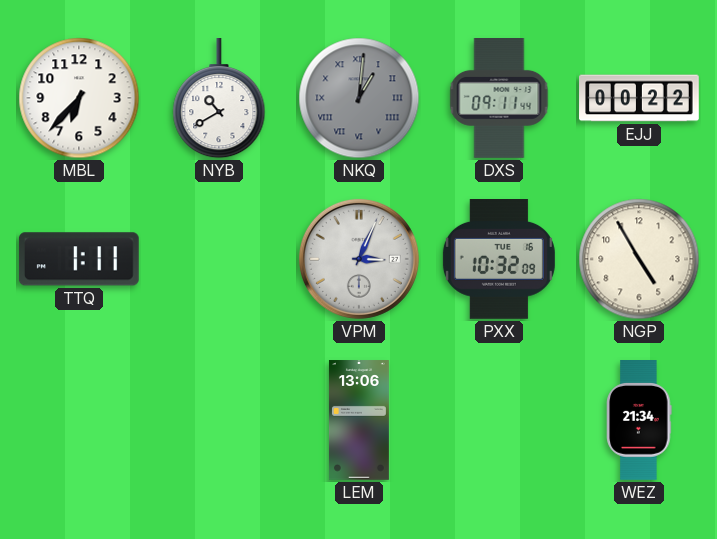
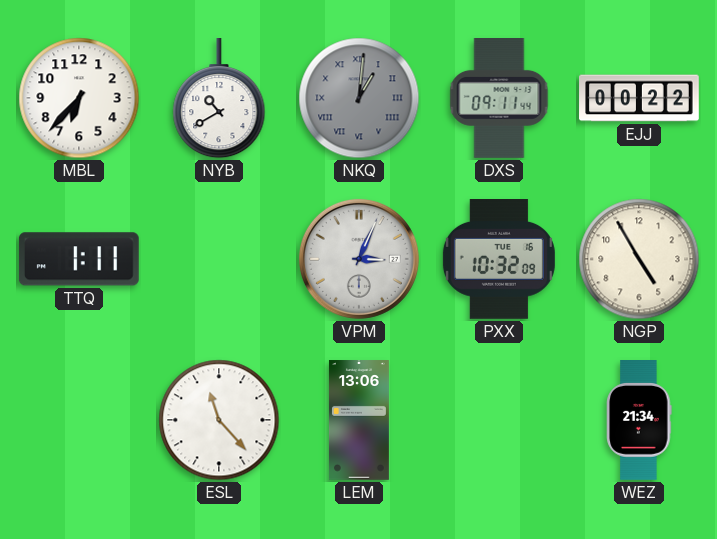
ESL: none -> 11:23 (219, 420)
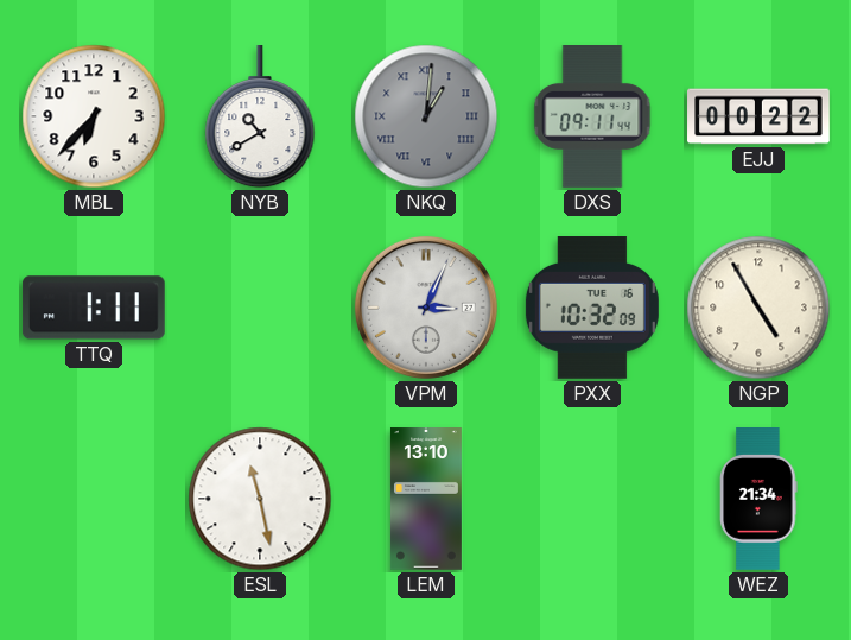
ESL: 11:23 -> 11:28 (260, 499)
LEM: 13:06 -> 13:10 (426, 499)
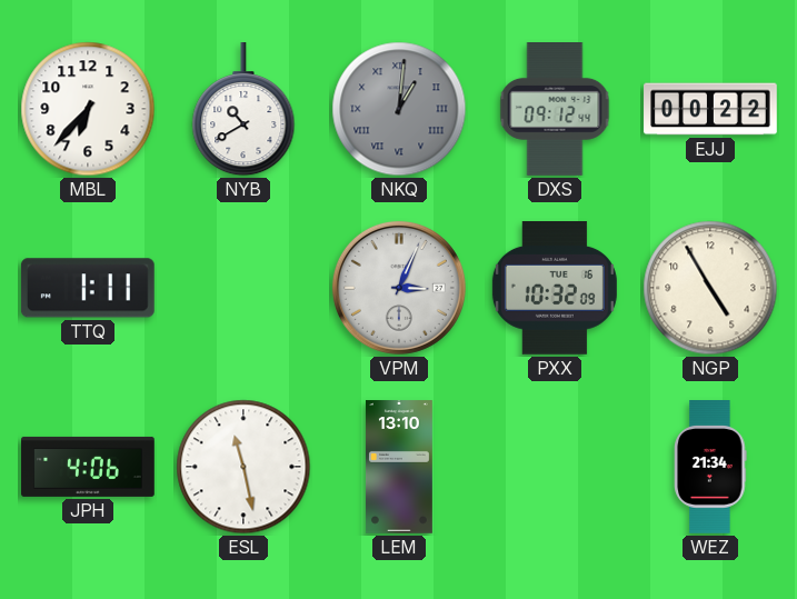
DXS: 09:11 -> 09:12 (555, 110)
JPH: none -> 4:06 (88, 467)
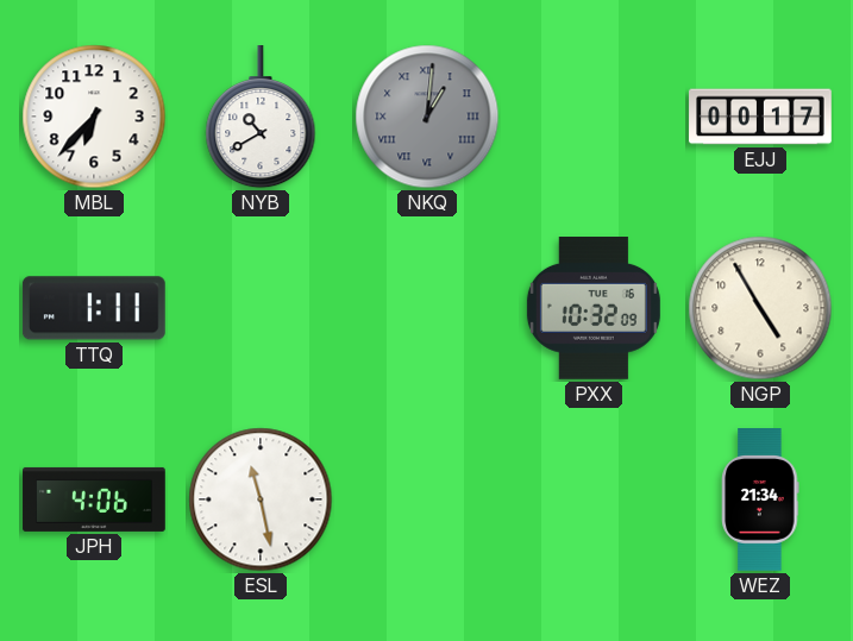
DXS: 09:12 -> none (555, 110)
EJJ: 00:22 -> 00:17 (760, 117)
VPM: 3:04 -> none (399, 288)
LEM: 13:10 -> none (399, 467)
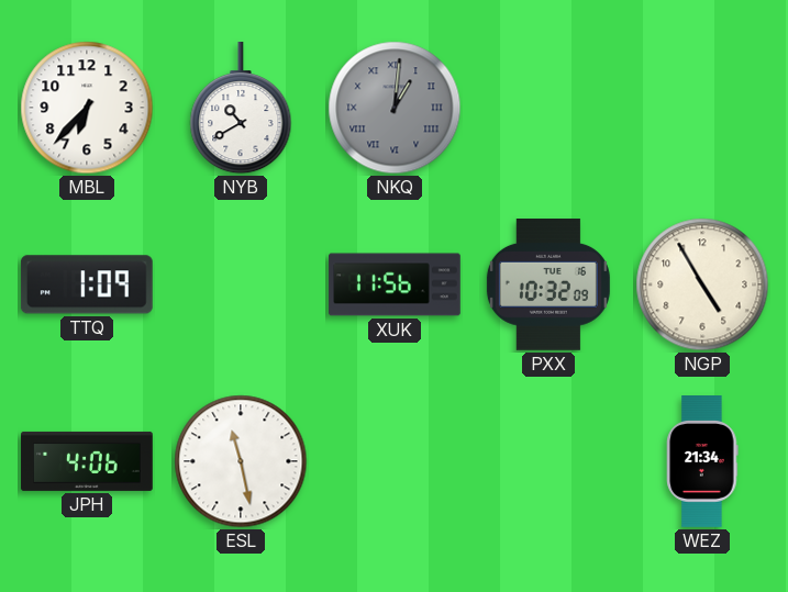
EJJ: 00:17 -> none (760, 117)
TTQ: 1:11 -> 1:09 (87, 284)
XUK: none -> 11:56 (395, 284)
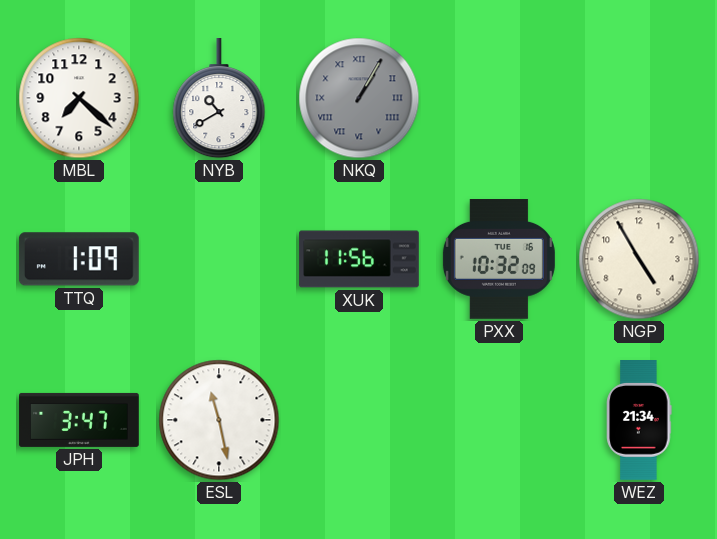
MBL: 6:37 -> 7:22 (79, 98)
NKQ: 1:01 -> 1:05 (359, 98)
JPH: 4:06 -> 3:47 (79, 420)
